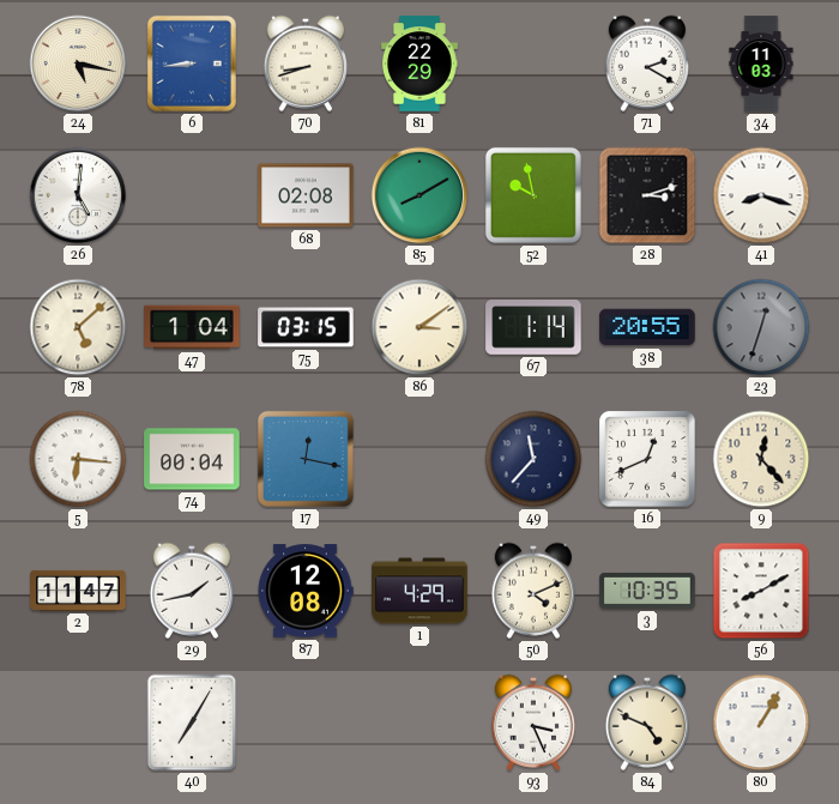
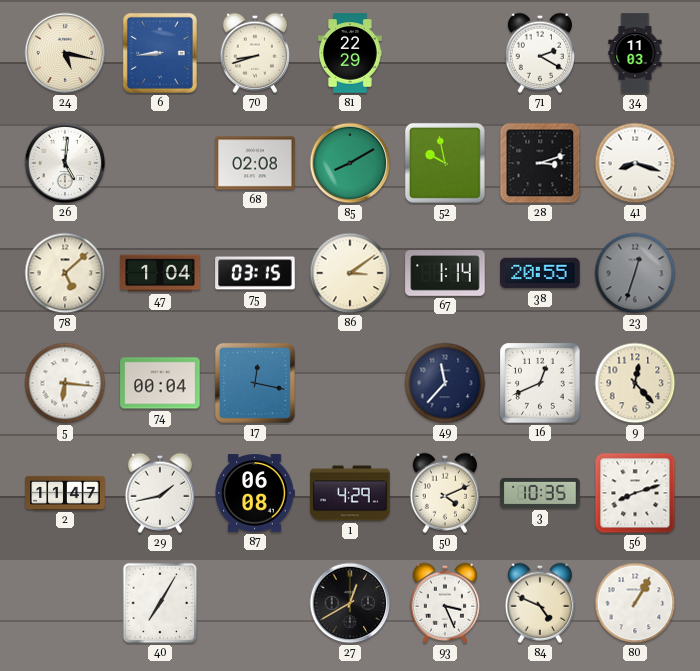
87: 12:08 -> 06:08 (255, 493)
56: 8:10 -> 8:12 (635, 493)
27: none -> 12:40 (350, 603)
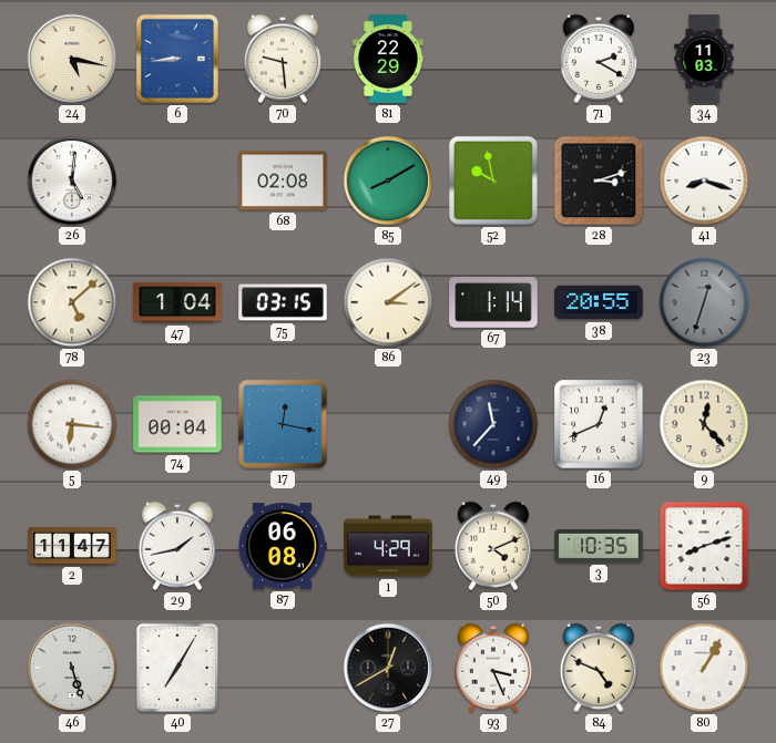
70: 8:42 -> 9:29 (282, 59)
46: none -> 5:27 (72, 668)
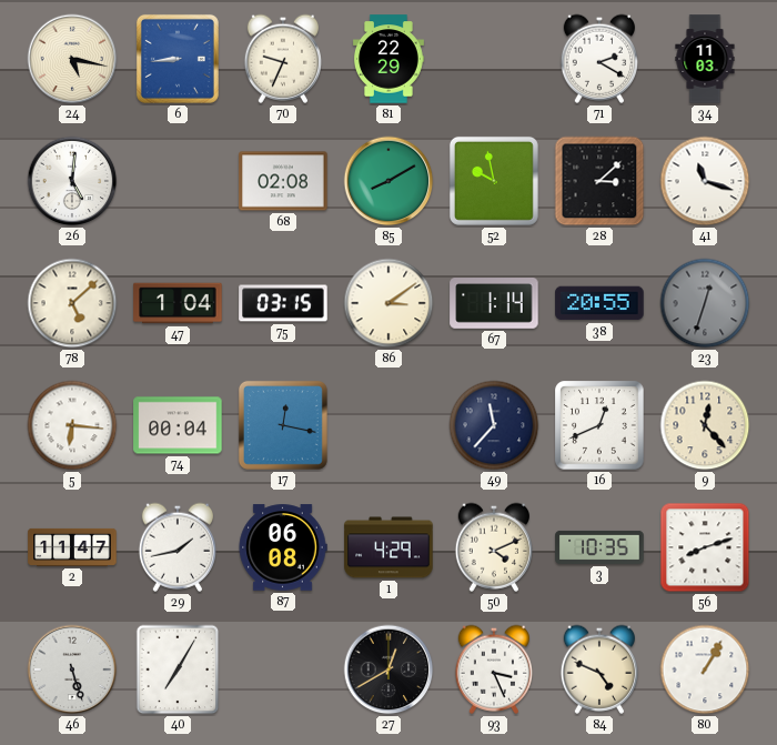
70: 9:29 -> 9:34 (282, 59)
28: 3:12 -> 3:08 (599, 181)
41: 8:18 -> 11:18 (705, 181)
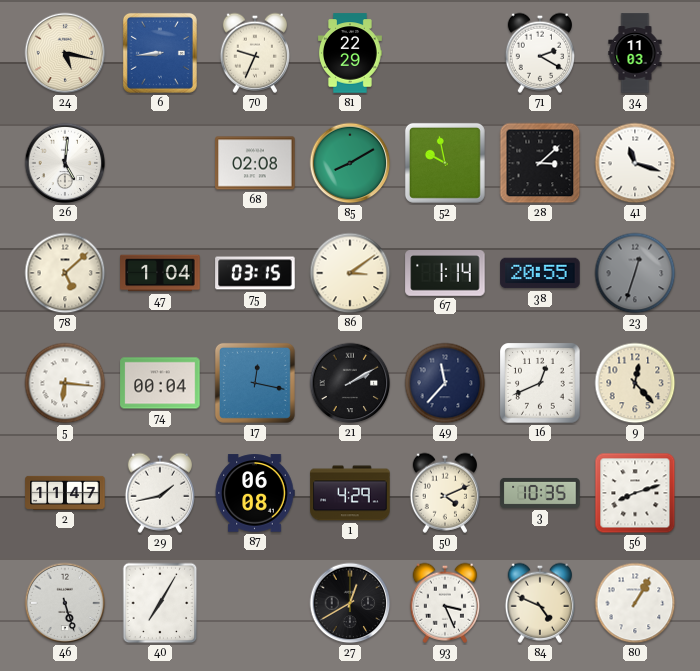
21: none -> 2:10 (350, 383)
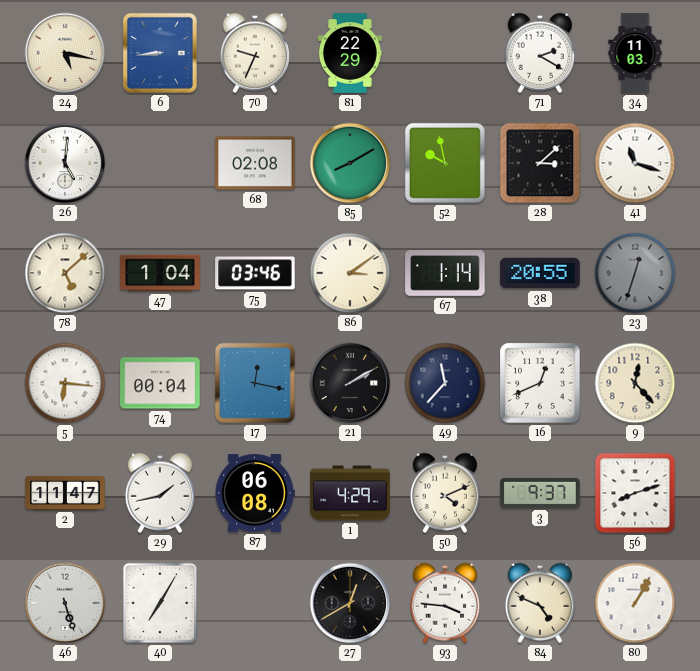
75: 03:15 -> 03:46 (255, 273)
3: 10:35 -> 9:37 (540, 493)
93: 3:26 -> 3:46 (444, 603)
